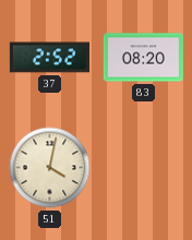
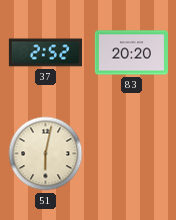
83: 08:20 -> 20:20 (131, 53)
51: 4:02 -> 6:02 (46, 154)
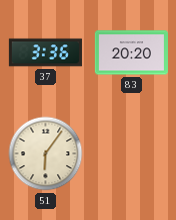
37: 2:52 -> 3:36 (45, 53)
51: 6:02 -> 6:06 (46, 154)
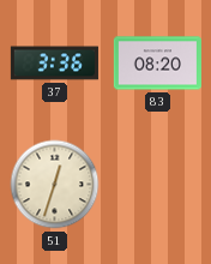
83: 20:20 -> 08:20 (157, 64)
51: 6:06 -> 12:33 (55, 185)
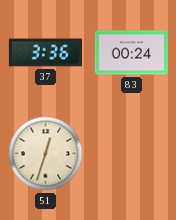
83: 08:20 -> 00:24 (131, 53)
